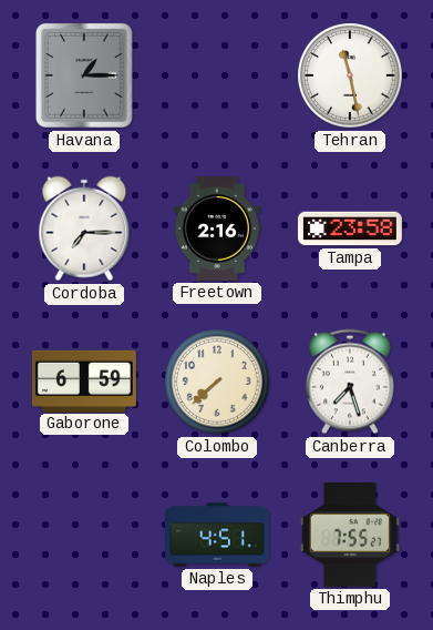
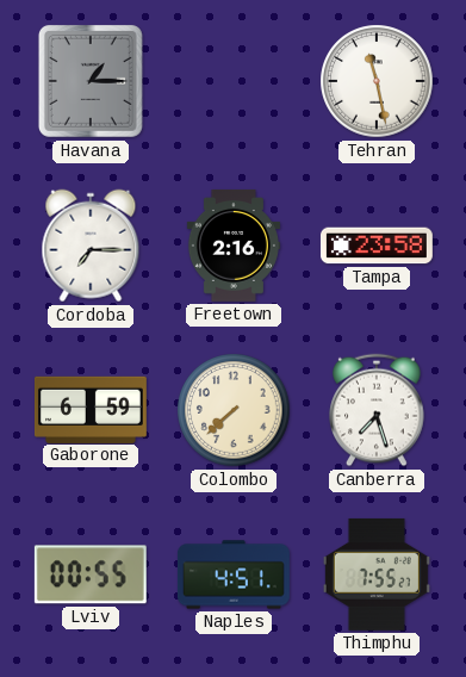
Lviv: none -> 00:55 (91, 574)
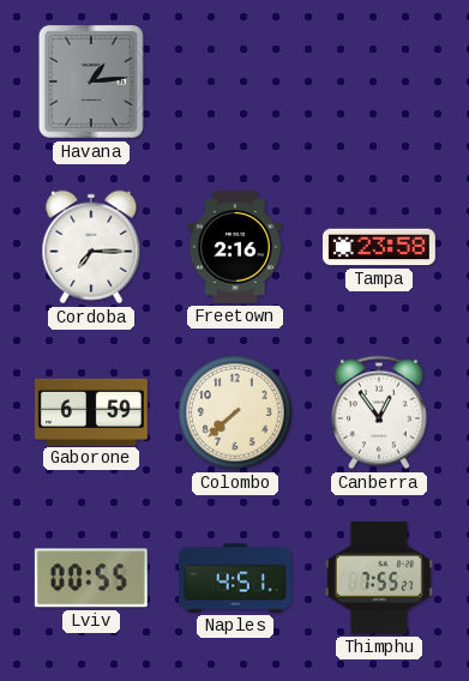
Havana: 1:15 -> 1:14 (91, 82)
Tehran: 11:28 -> none (377, 81)
Canberra: 7:27 -> 12:54 (379, 412)
